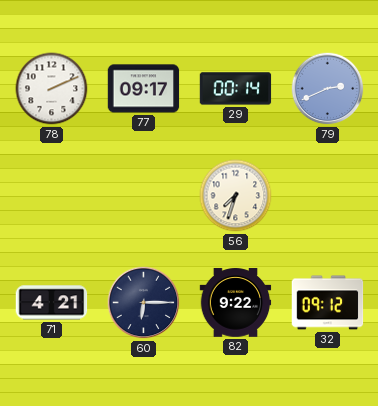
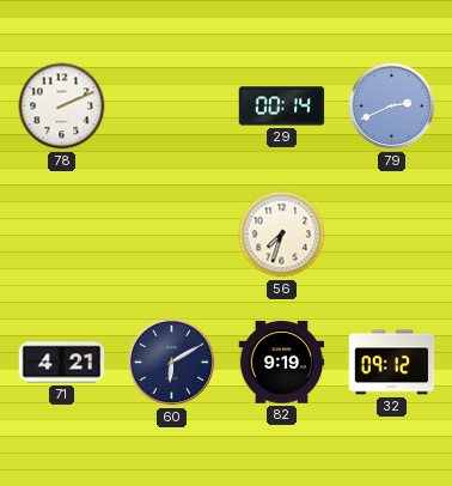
77: 09:17 -> none (144, 89)
60: 6:15 -> 6:10 (172, 363)
82: 9:22 -> 9:19 (282, 363)
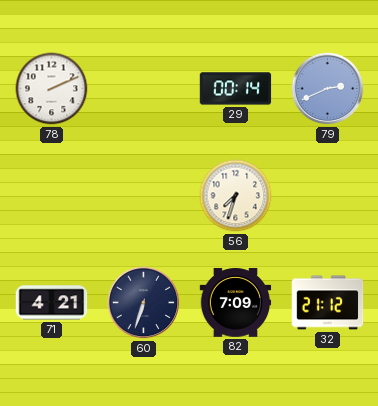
60: 6:10 -> 6:33 (144, 303)
82: 9:19 -> 7:09 (236, 303)
32: 09:12 -> 21:12 (328, 303)
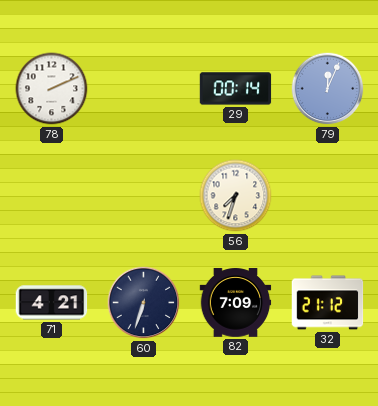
79: 2:41 -> 12:04 (328, 89)
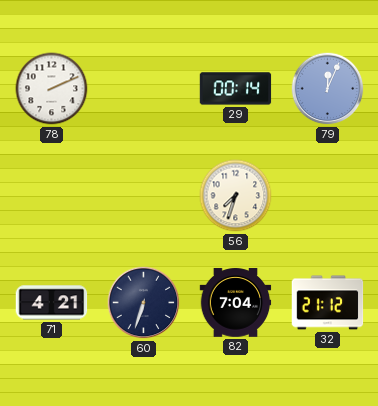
82: 7:09 -> 7:04 (236, 303)
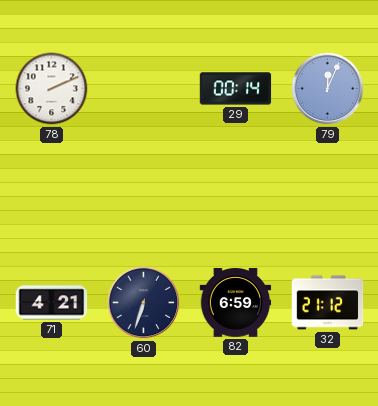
56: 7:33 -> none (236, 196)
82: 7:04 -> 6:59 (236, 303)
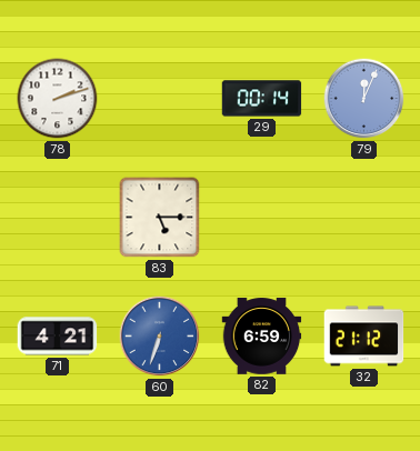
78: 2:11 -> 2:12 (58, 99)
83: none -> 5:15 (160, 218)
60 dial: navy -> blue (160, 337)
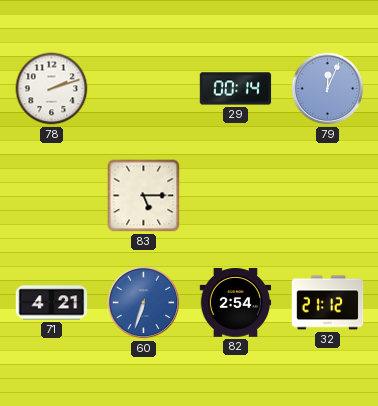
82: 6:59 -> 2:54 (236, 303)
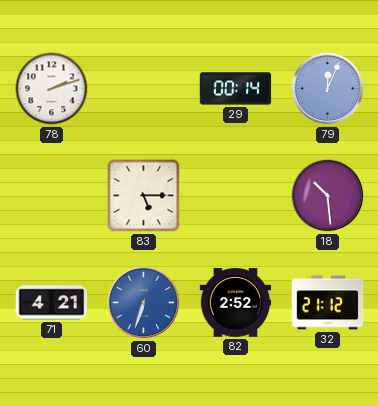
18: none -> 10:29 (328, 196)
82: 2:54 -> 2:52 (236, 303)
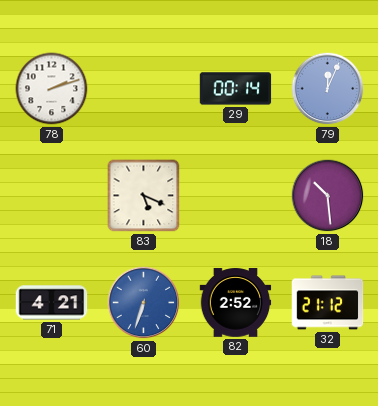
83: 5:15 -> 5:19 (144, 196)
